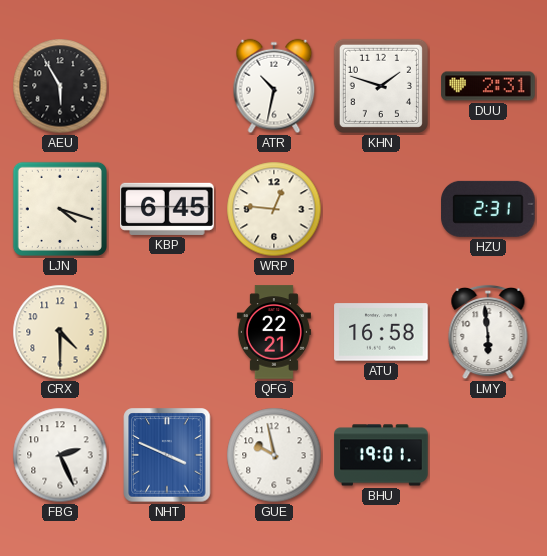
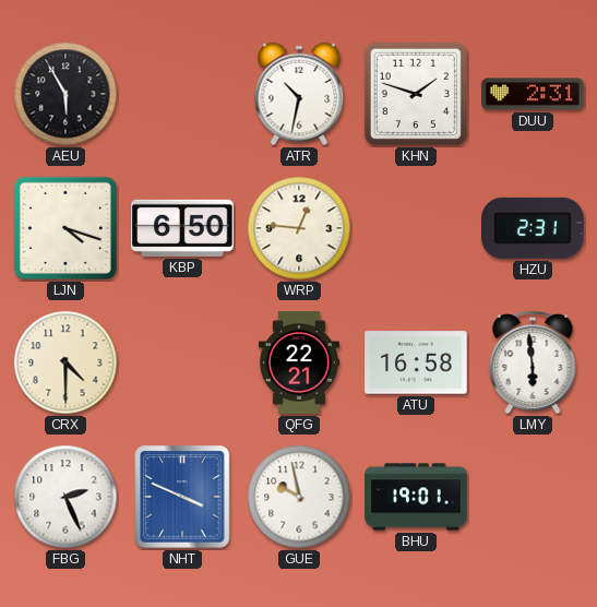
KBP: 6:45 -> 6:50 (182, 228)
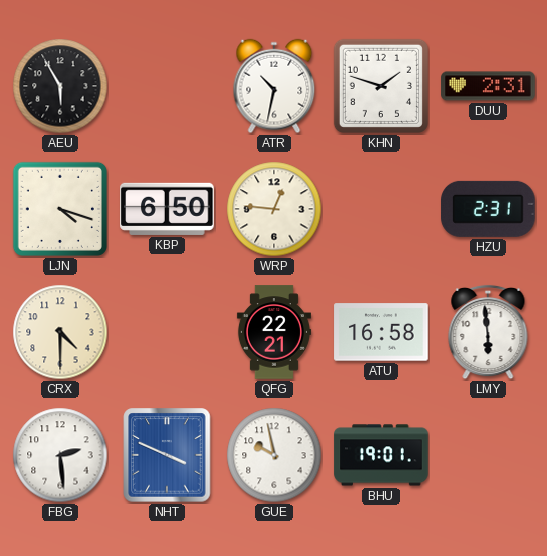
FBG: 2:26 -> 2:29 (60, 455)
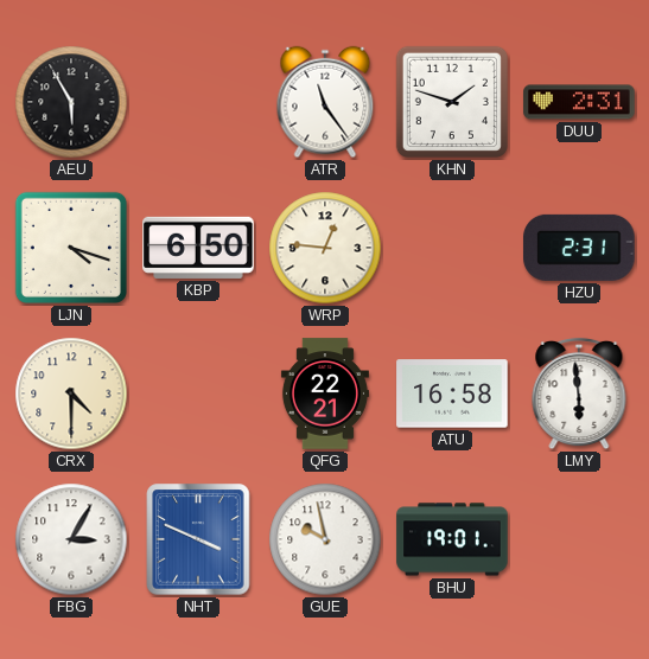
ATR: 10:32 -> 11:24 (325, 102)
FBG: 2:29 -> 3:05 (71, 539)
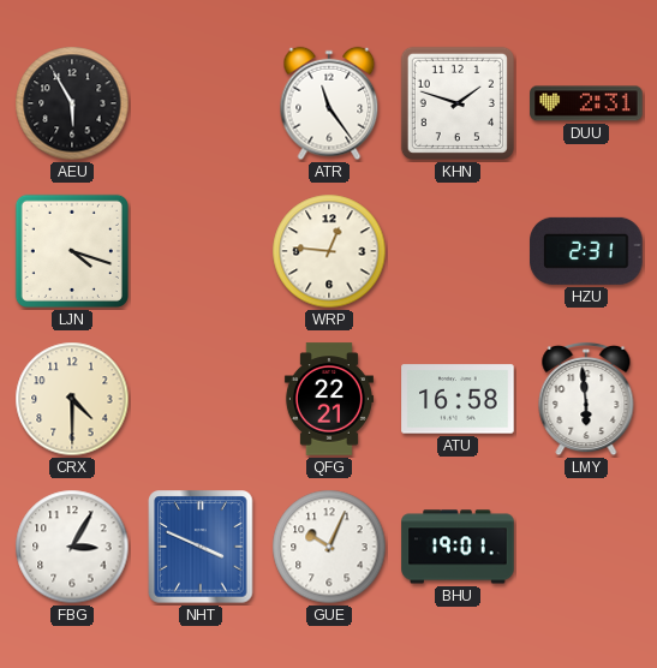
KBP: 6:50 -> none (198, 248)
GUE: 9:58 -> 10:04 (329, 547)
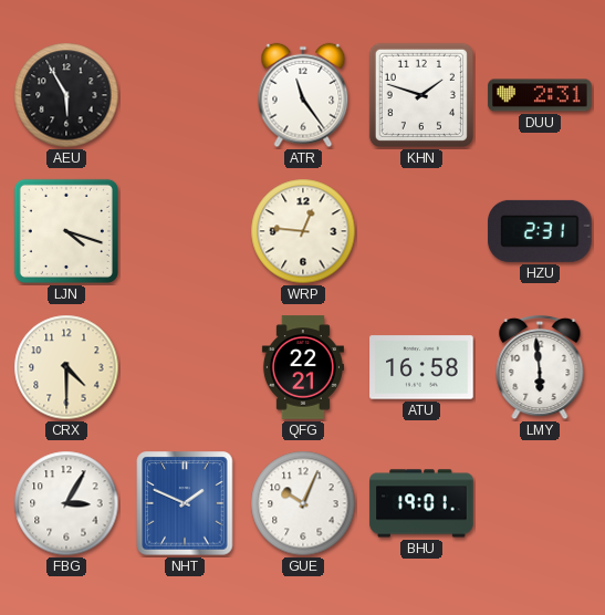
NHT: 3:49 -> 1:49 (185, 503)
